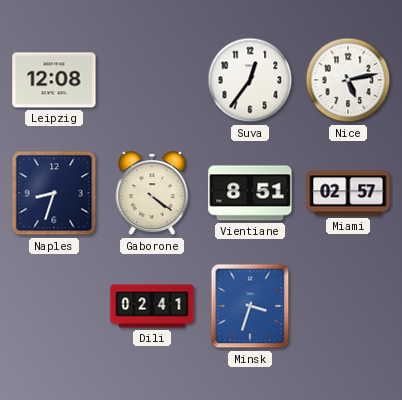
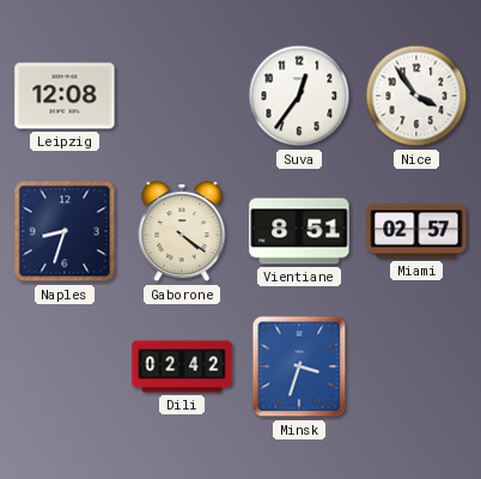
Nice: 5:13 -> 3:54 (416, 96)
Dili: 02:41 -> 02:42 (182, 366)
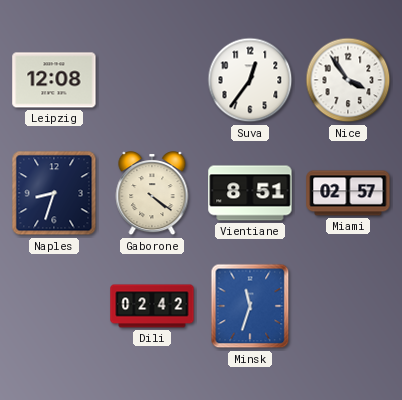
Minsk: 3:33 -> 11:33 (250, 306)
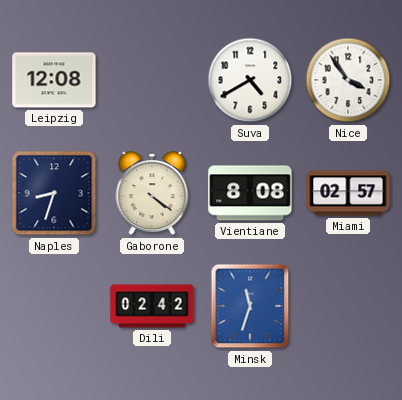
Suva: 12:36 -> 4:40 (250, 80)
Vientiane: 8:51 -> 8:08 (250, 193)
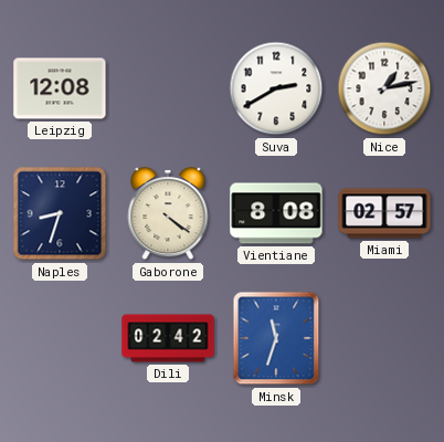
Suva: 4:40 -> 2:40 (276, 88)
Nice: 3:54 -> 1:13 (384, 88)
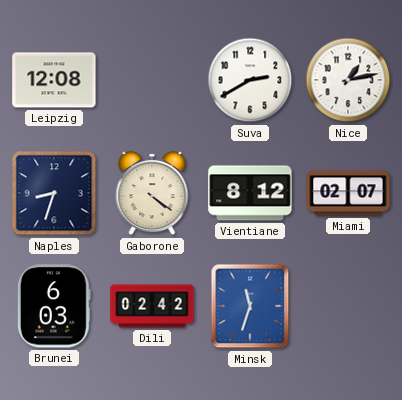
Vientiane: 8:08 -> 8:12 (250, 193)
Miami: 02:57 -> 02:07 (348, 193)
Brunei: none -> 6:03 (54, 306)
